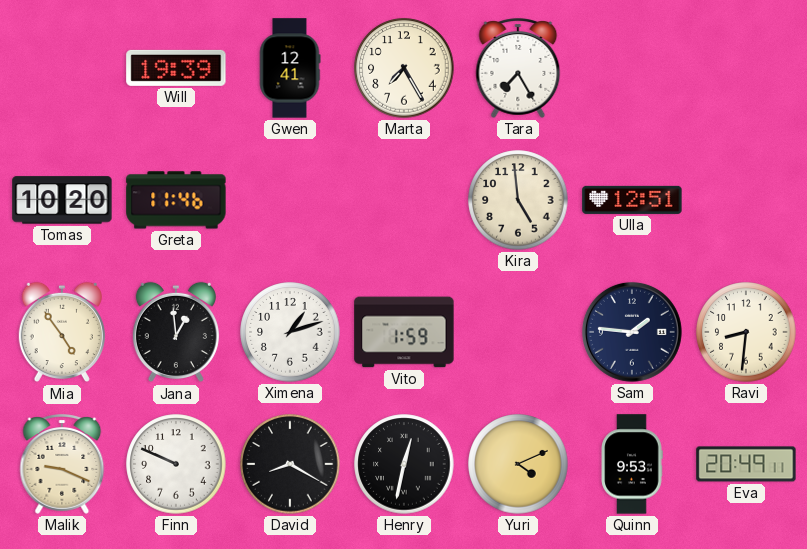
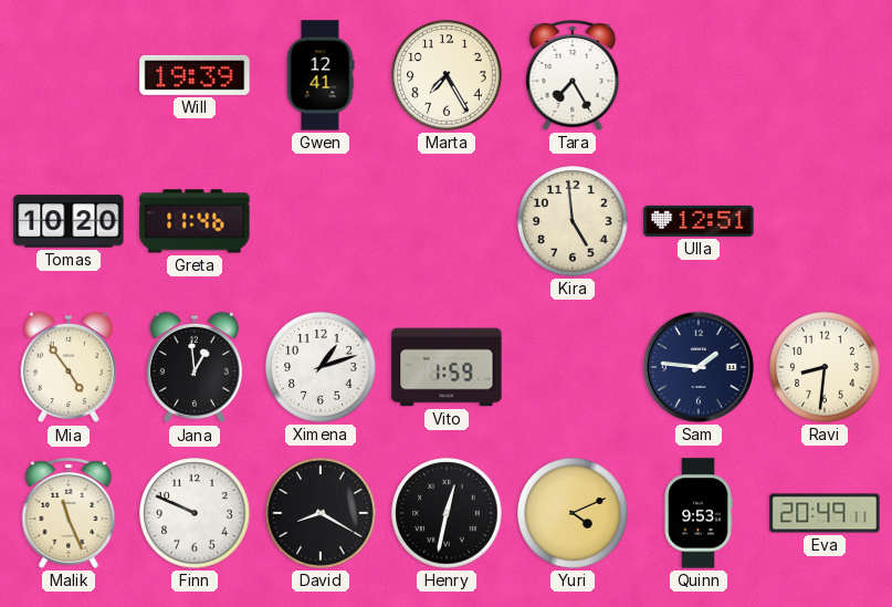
Malik: 9:19 -> 11:26 (69, 513)
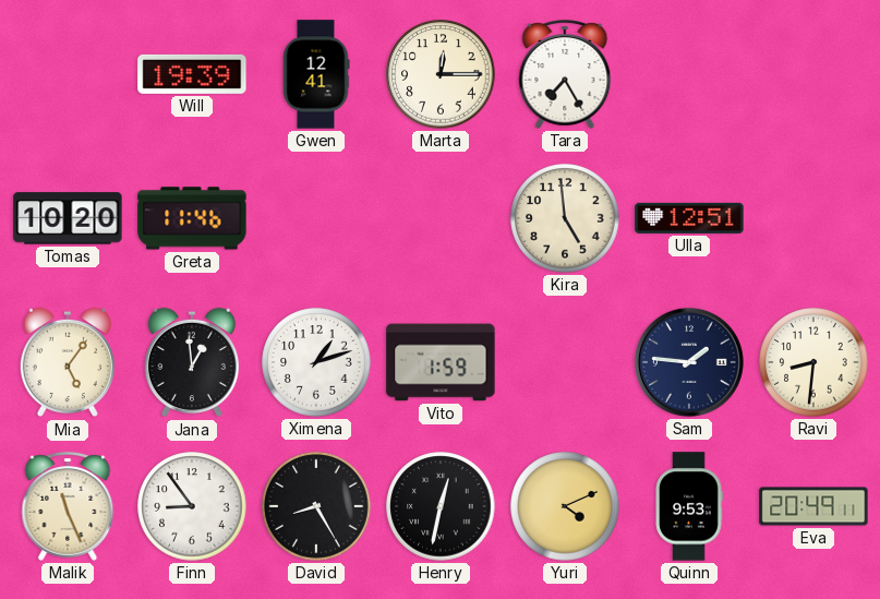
Marta: 7:25 -> 12:15 (441, 74)
Mia: 4:54 -> 5:06 (68, 362)
Finn: 9:49 -> 8:54 (192, 506)
David: 8:20 -> 8:25 (316, 506)
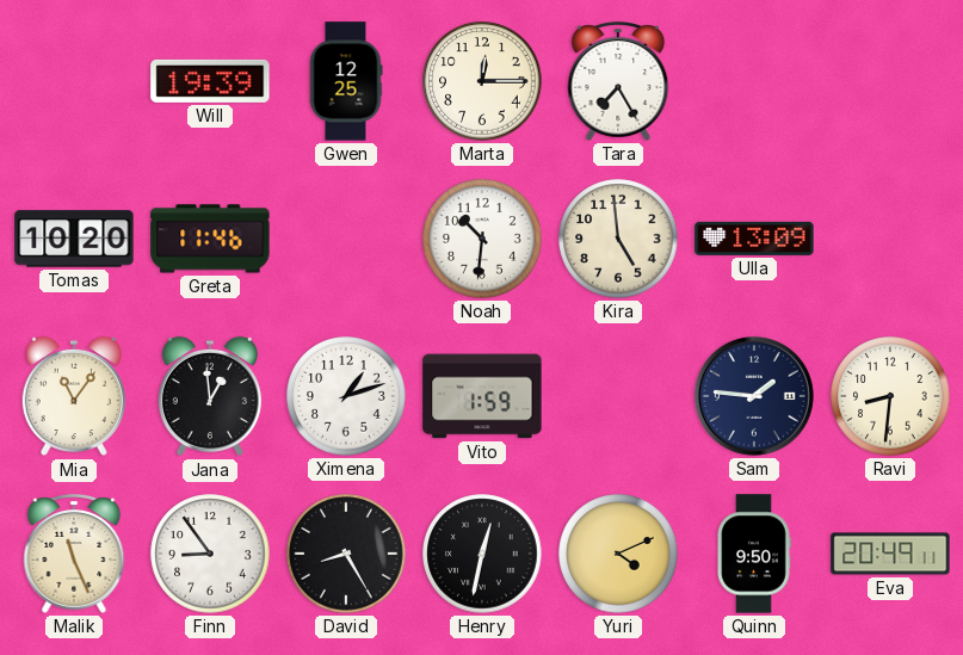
Gwen: 12:41 -> 12:25 (346, 81)
Noah: none -> 10:31 (482, 239)
Ulla: 12:51 -> 13:09 (754, 239)
Mia: 5:06 -> 11:06 (74, 396)
Quinn: 9:53 -> 9:50 (754, 554)
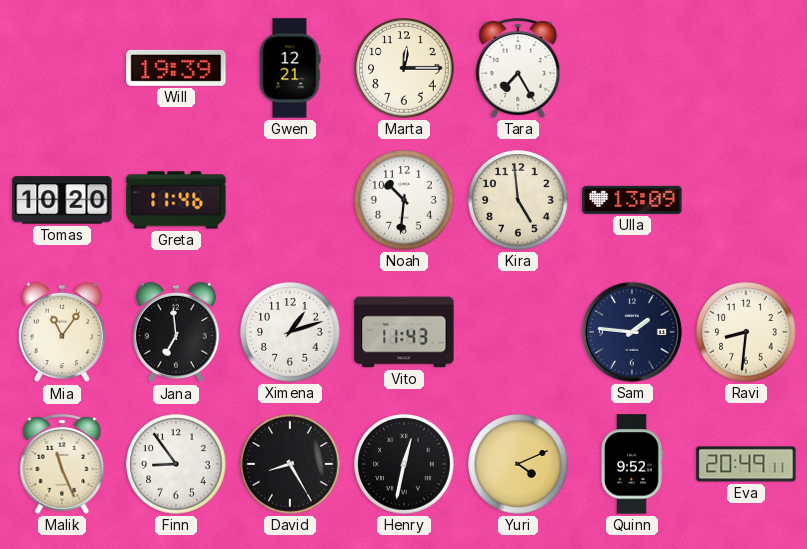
Gwen: 12:25 -> 12:21 (290, 68)
Jana: 12:59 -> 6:59 (176, 332)
Vito: 1:59 -> 11:43 (404, 332)
Quinn: 9:50 -> 9:52 (632, 464)
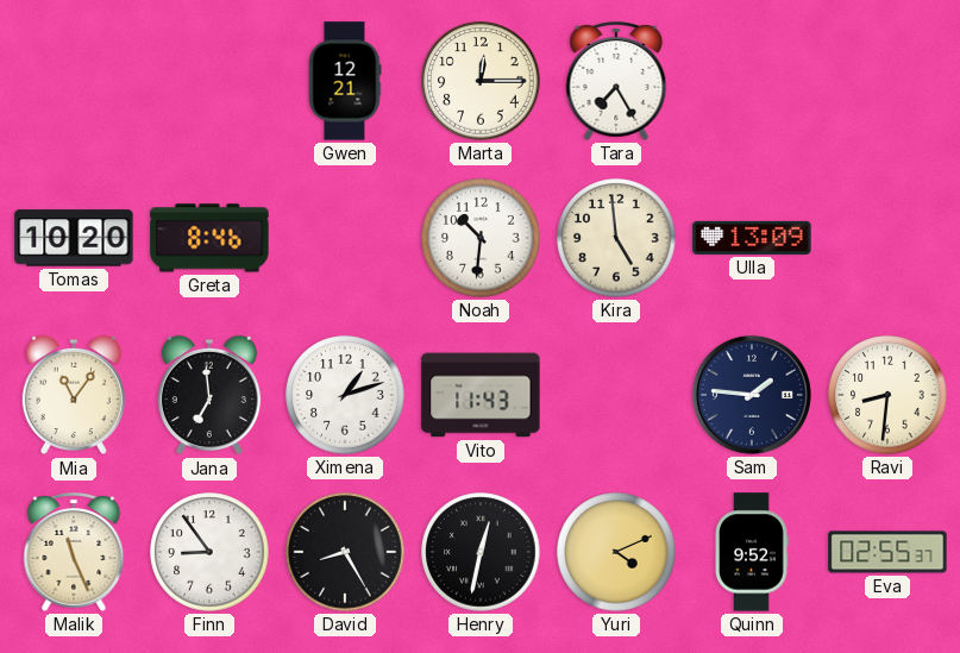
Will: 19:39 -> none (176, 68)
Greta: 11:46 -> 8:46 (209, 238)
Eva: 20:49 -> 02:55 (887, 552)
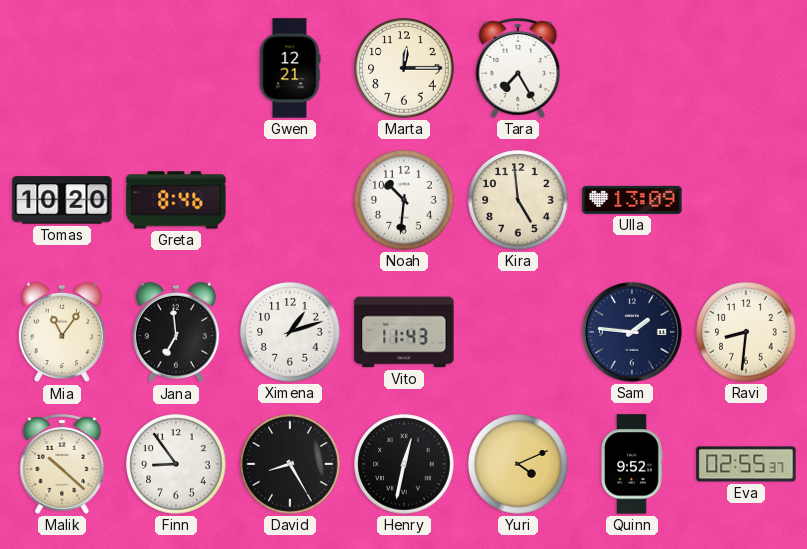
Malik: 11:26 -> 10:22 (62, 464)
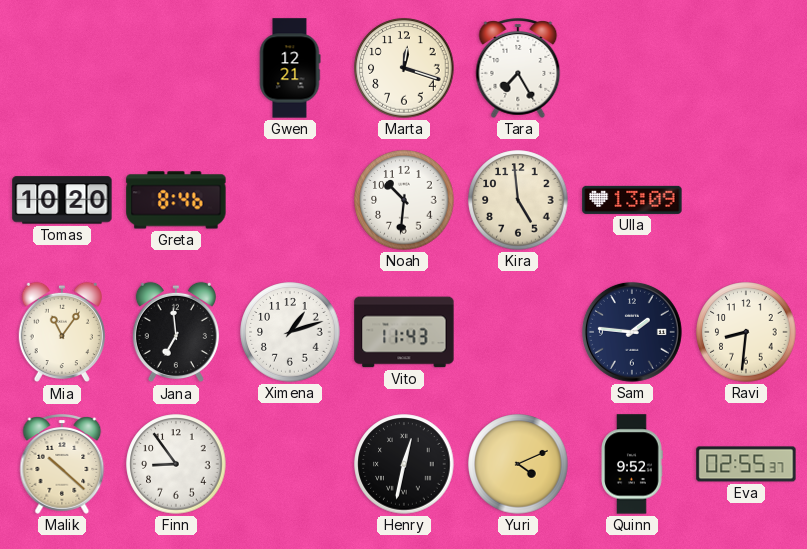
Marta: 12:15 -> 12:18 (404, 68)
David: 8:25 -> none (290, 464)
